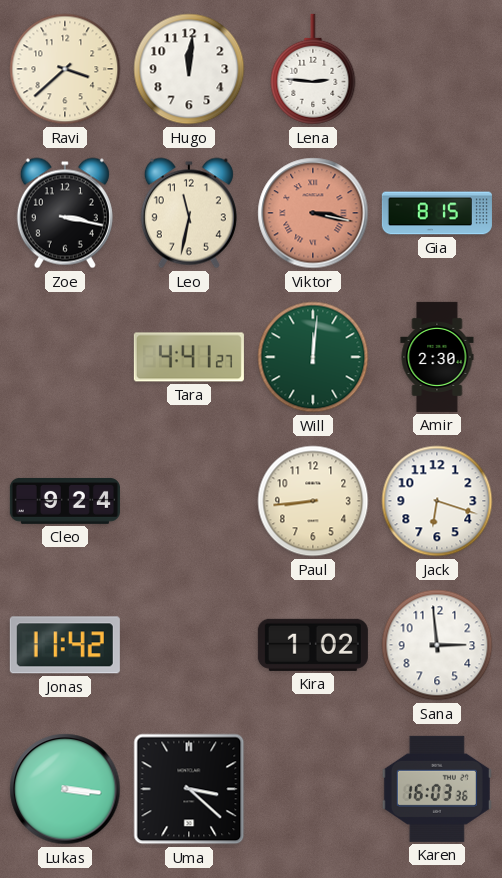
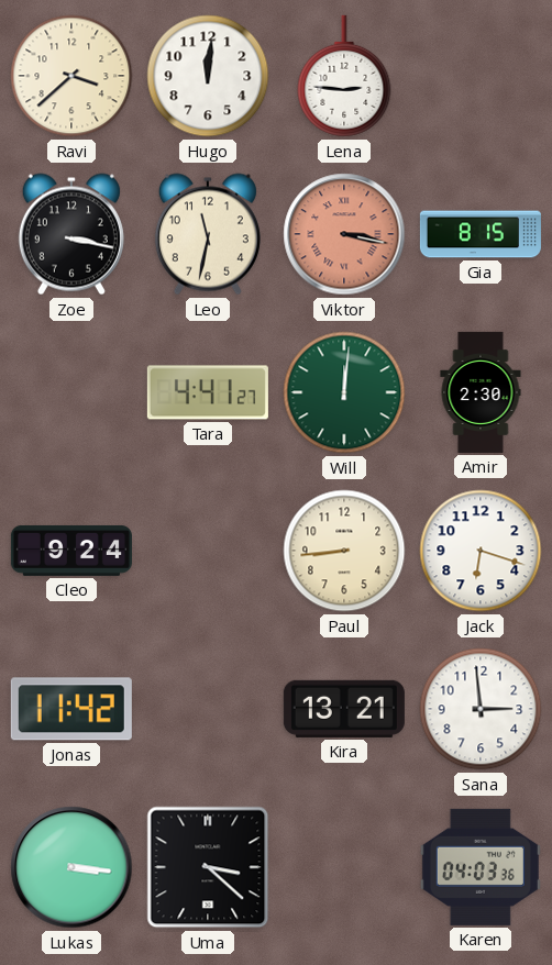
Kira: 1:02 -> 13:21 (344, 709)
Karen: 16:03 -> 04:03 (481, 867)
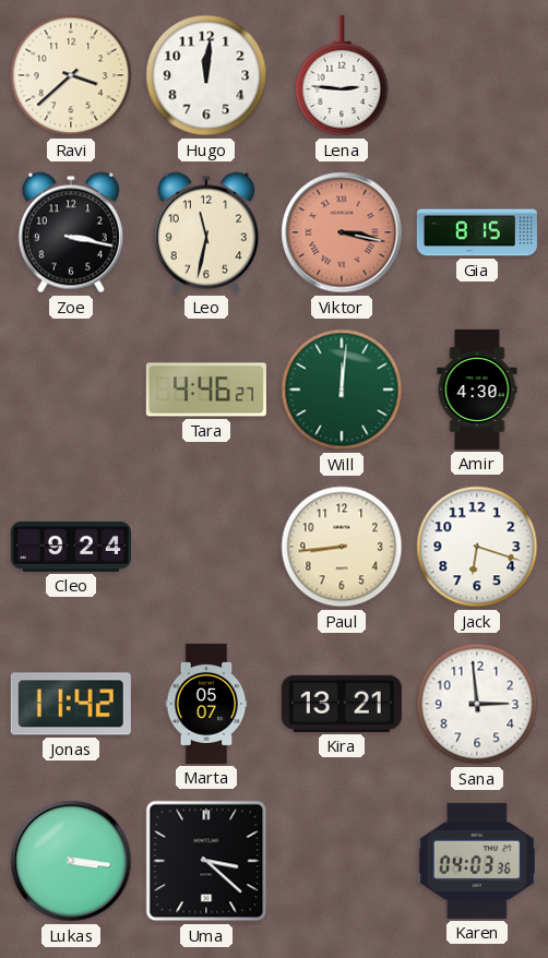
Tara: 4:41 -> 4:46 (206, 390)
Amir: 2:30 -> 4:30 (477, 390)
Marta: none -> 05:07 (206, 704)
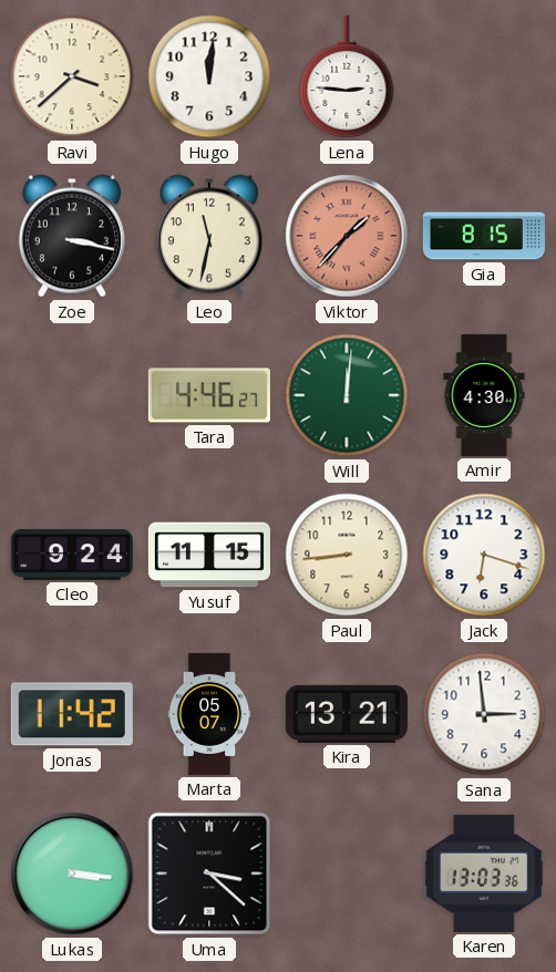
Viktor: 3:17 -> 1:37 (347, 236)
Yusuf: none -> 11:15 (209, 555)
Karen: 04:03 -> 13:03 (484, 873)
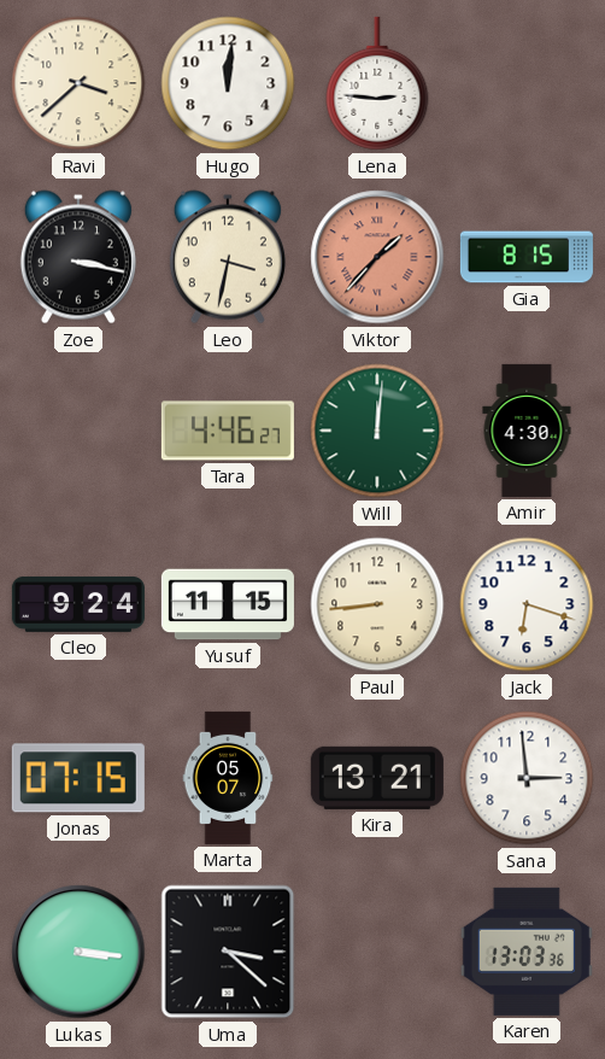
Leo: 11:32 -> 3:32 (228, 257)
Jonas: 11:42 -> 07:15 (78, 778)
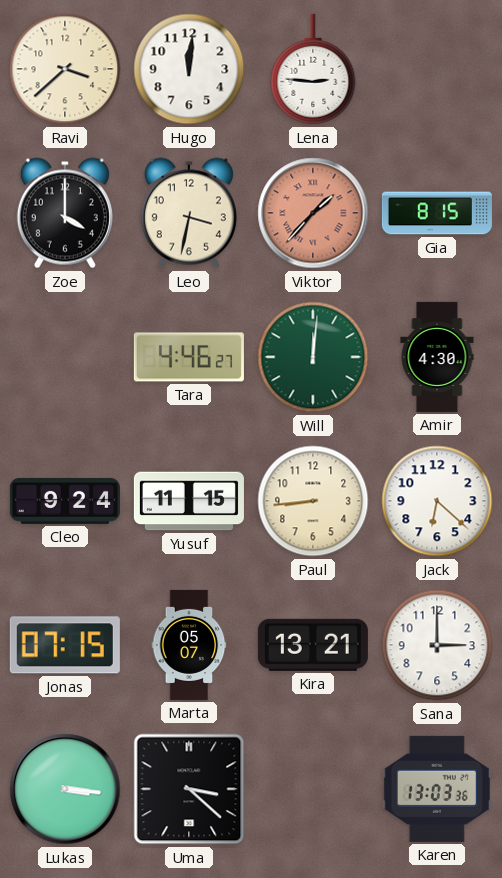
Zoe: 3:17 -> 4:00 (65, 213)
Jack: 6:18 -> 6:22 (437, 501)
Sana: 2:59 -> 3:00 (437, 645)
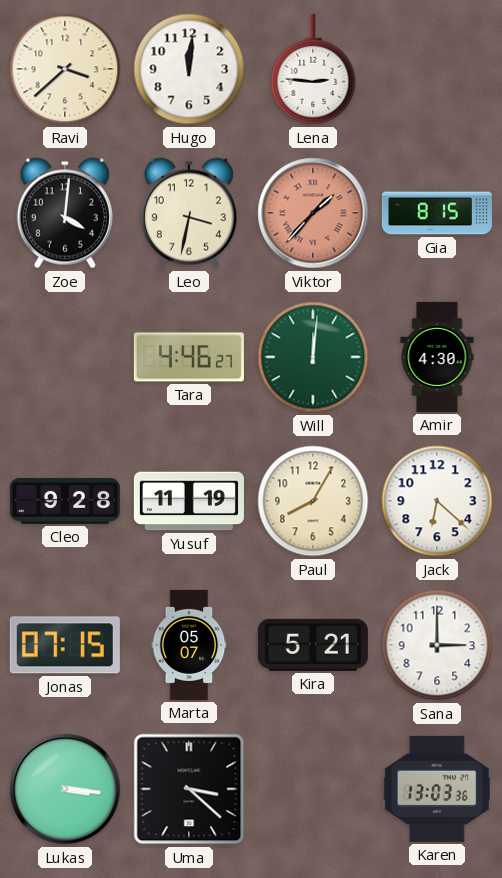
Zoe: 4:00 -> 4:01 (65, 213)
Cleo: 9:24 -> 9:28 (65, 501)
Yusuf: 11:15 -> 11:19 (189, 501)
Paul: 8:44 -> 8:05 (313, 501)
Kira: 13:21 -> 5:21 (313, 645)
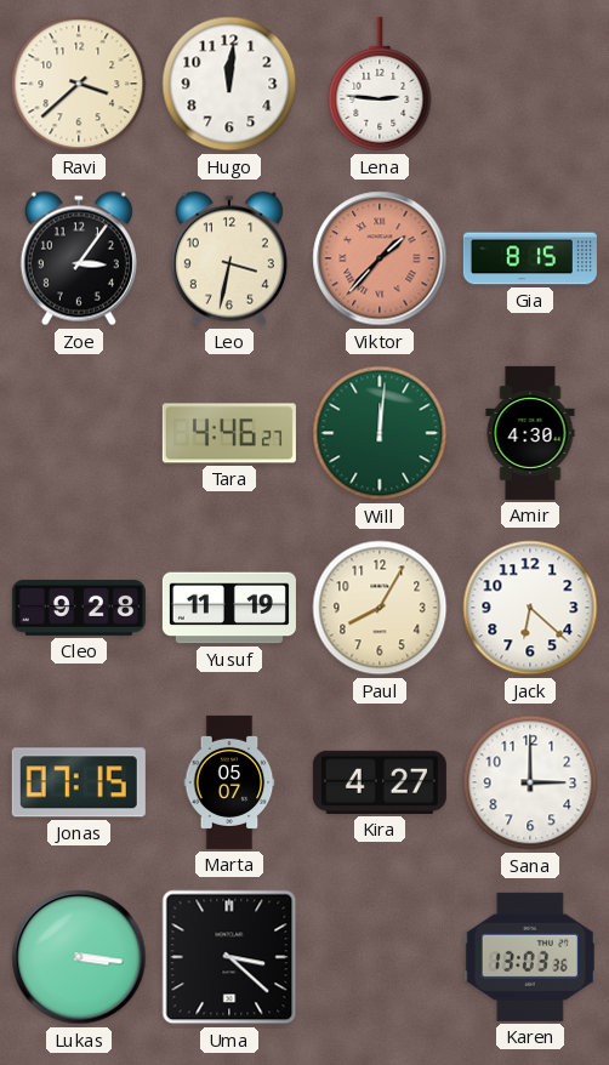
Zoe: 4:01 -> 3:06 (79, 258)
Kira: 5:21 -> 4:27 (380, 782)
